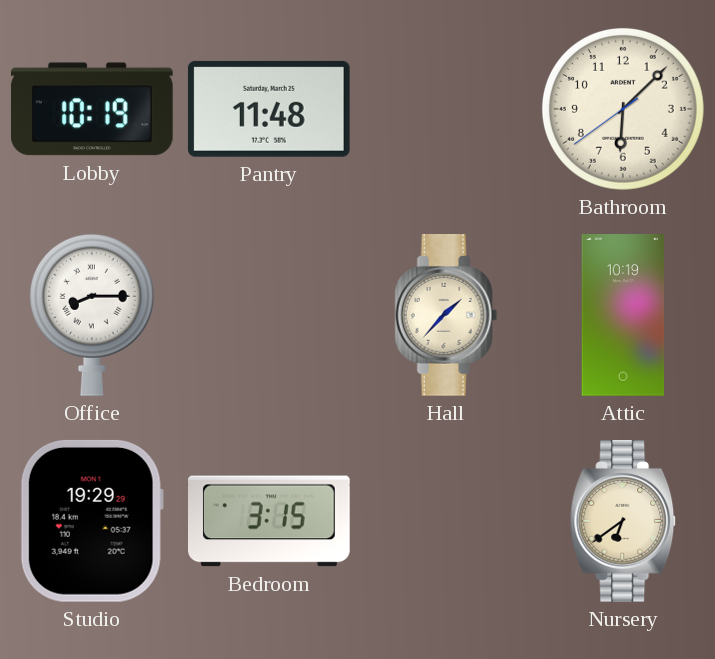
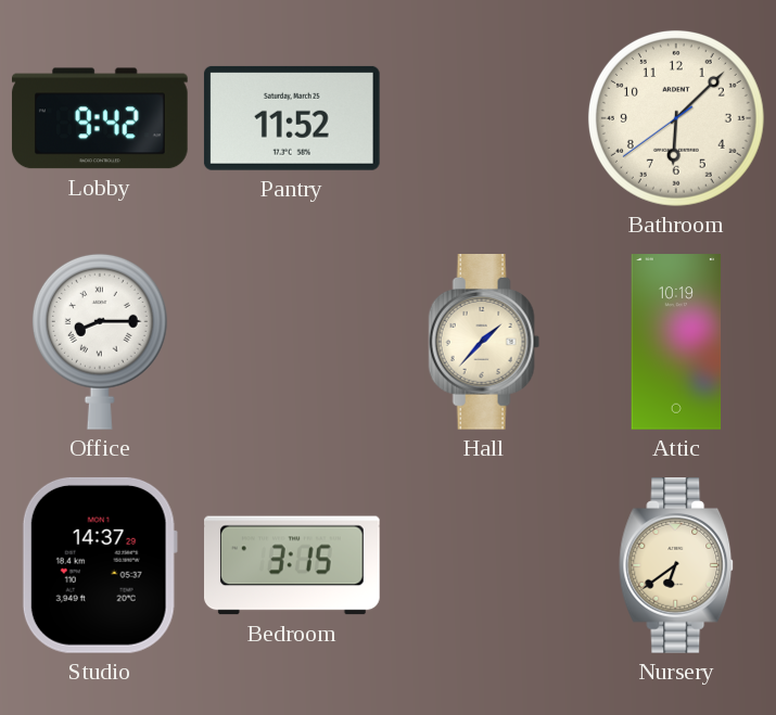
Lobby: 10:19 -> 9:42 (100, 118)
Pantry: 11:48 -> 11:52 (292, 118)
Studio: 19:29 -> 14:37 (100, 565)
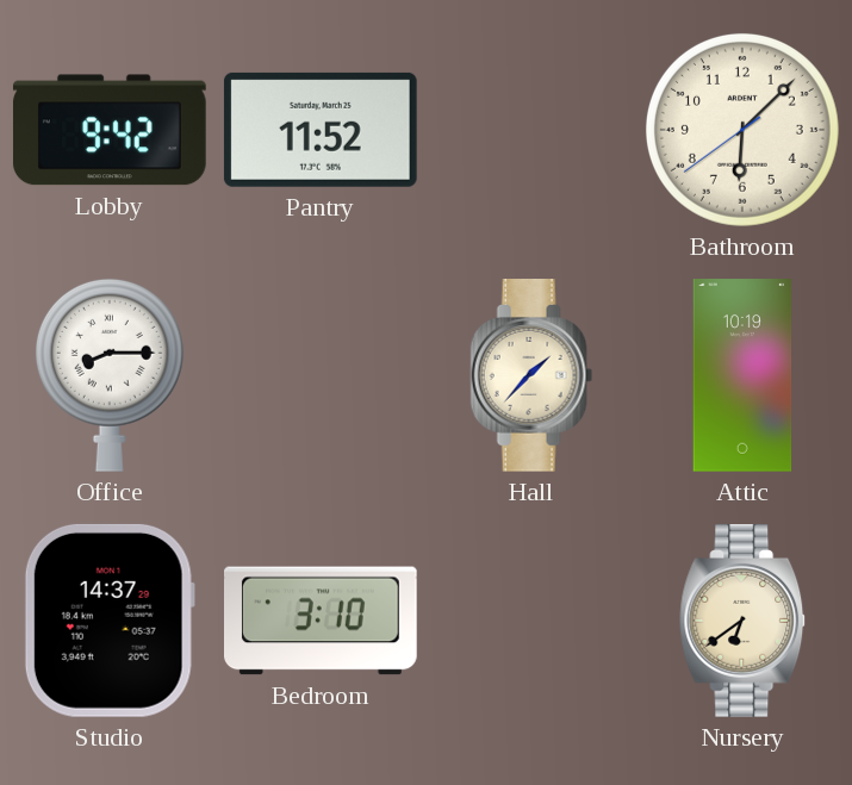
Bedroom: 3:15 -> 3:10 (322, 621)
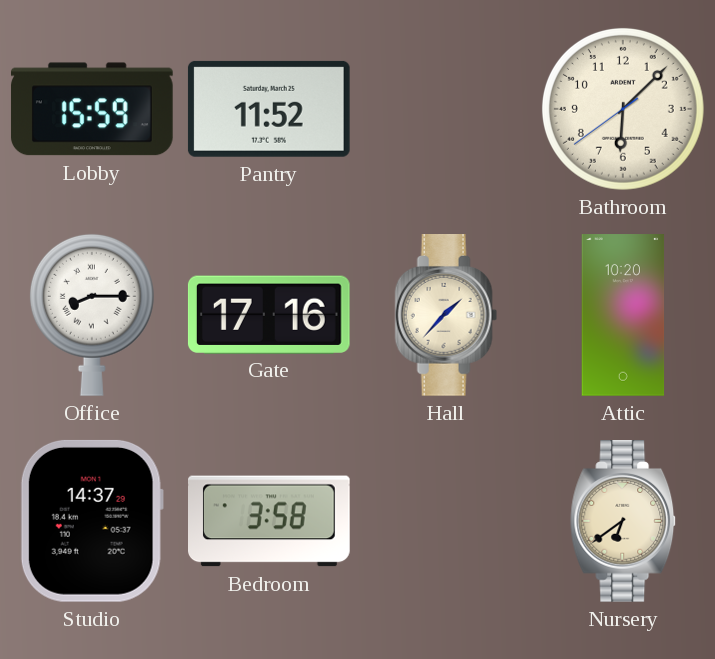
Lobby: 9:42 -> 15:59 (92, 109)
Gate: none -> 17:16 (269, 314)
Attic: 10:19 -> 10:20 (623, 315)
Bedroom: 3:10 -> 3:58 (270, 521)
